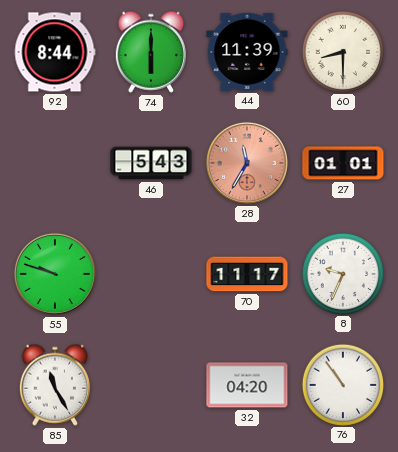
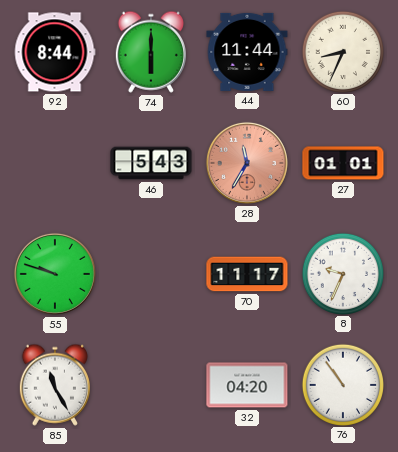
44: 11:39 -> 11:44 (247, 52)
60: 8:30 -> 8:34 (342, 51)
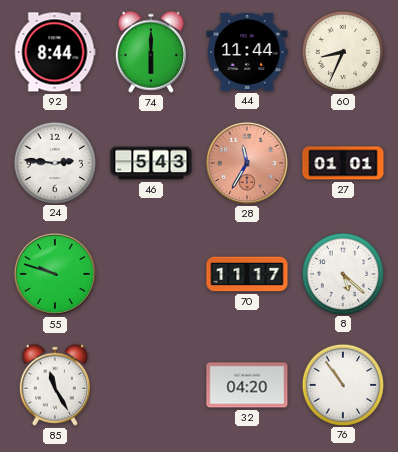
24: none -> 2:46 (54, 162)
8: 9:34 -> 5:22 (342, 273)
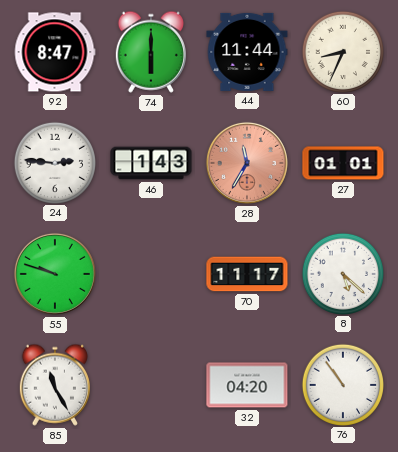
92: 8:44 -> 8:47 (55, 52)
46: 5:43 -> 1:43 (151, 163)
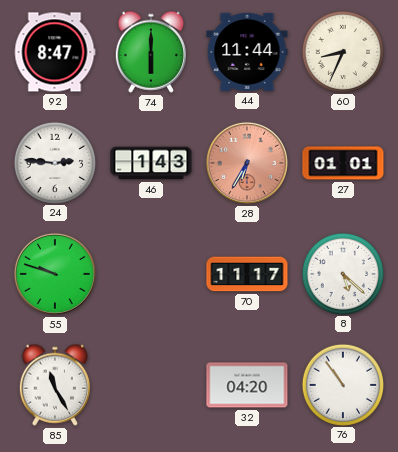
28: 11:35 -> 6:35 (247, 163)
